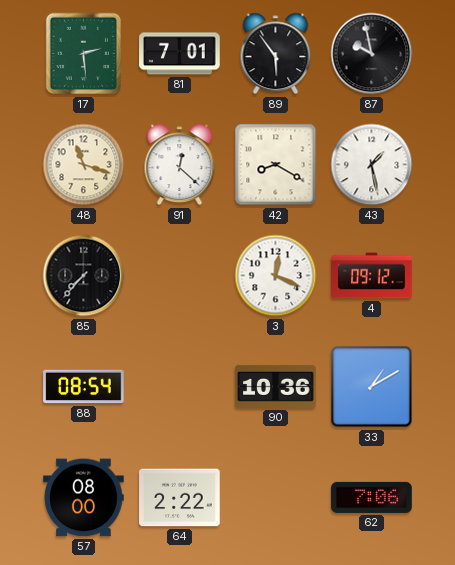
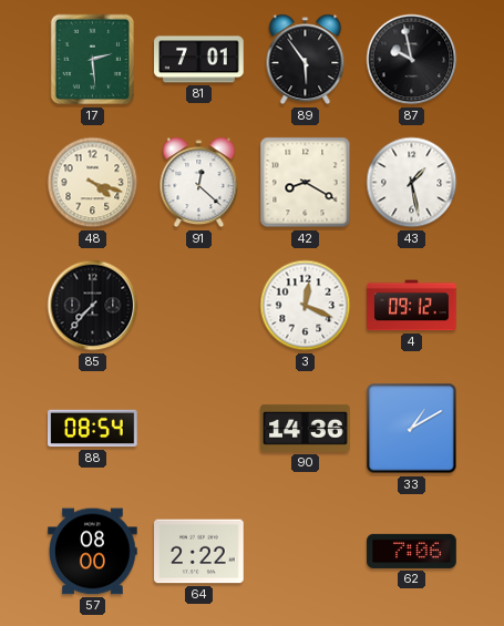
48: 11:18 -> 4:18 (93, 183)
90: 10:36 -> 14:36 (306, 428)
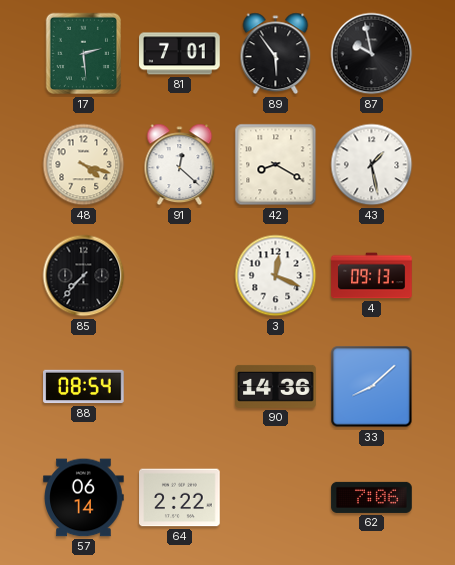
4: 09:12 -> 09:13 (372, 276)
33: 1:10 -> 8:08 (372, 387)
57: 08:00 -> 06:14 (84, 498)
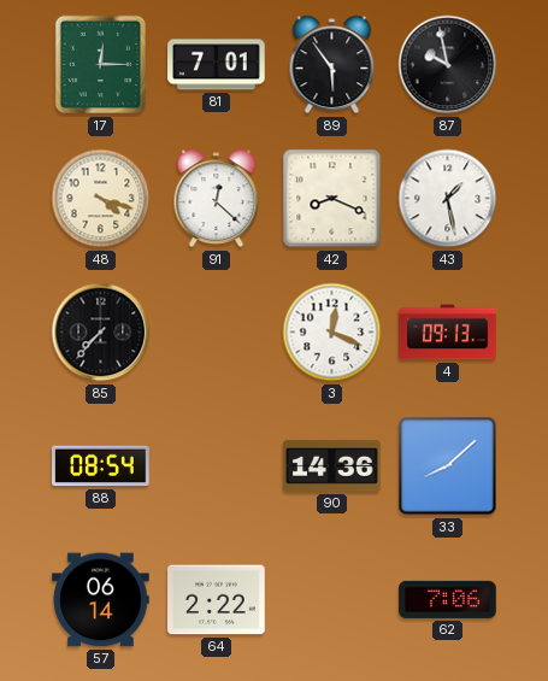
17: 2:29 -> 12:15 (100, 65)
42: 8:20 -> 8:19 (332, 199)
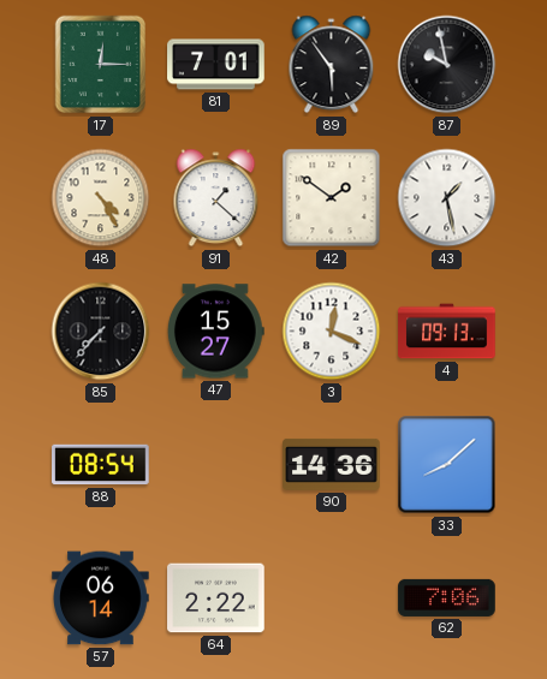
48: 4:18 -> 4:25 (101, 198)
91: 12:22 -> 1:22 (216, 198)
42: 8:19 -> 1:51 (332, 198)
47: none -> 15:27 (215, 332)
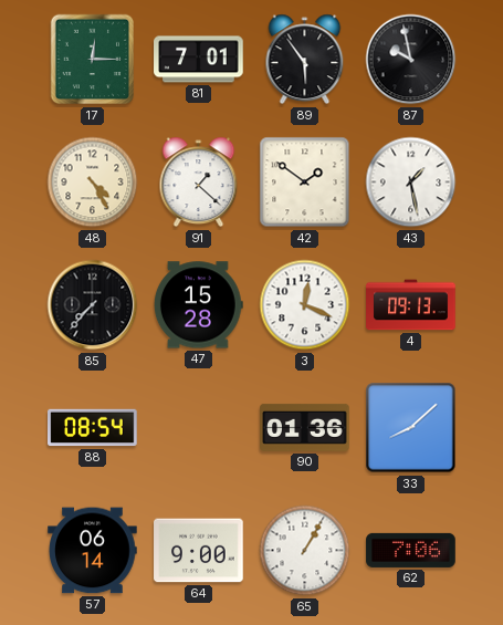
47: 15:27 -> 15:28 (198, 305)
90: 14:36 -> 01:36 (305, 427)
64: 2:22 -> 9:00 (199, 551)
65: none -> 1:05 (305, 551)
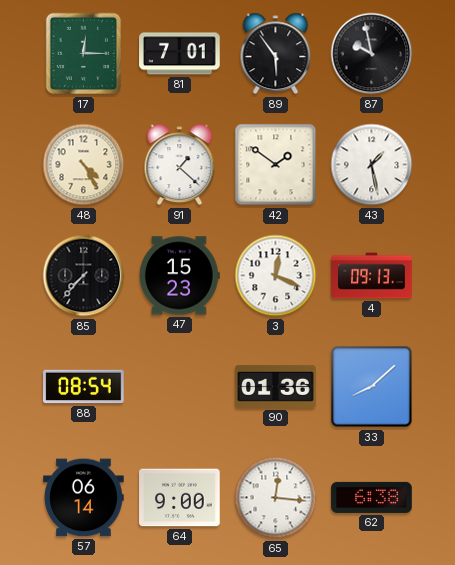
47: 15:28 -> 15:23 (179, 276)
65: 1:05 -> 12:16 (276, 498)
62: 7:06 -> 6:38 (372, 497)
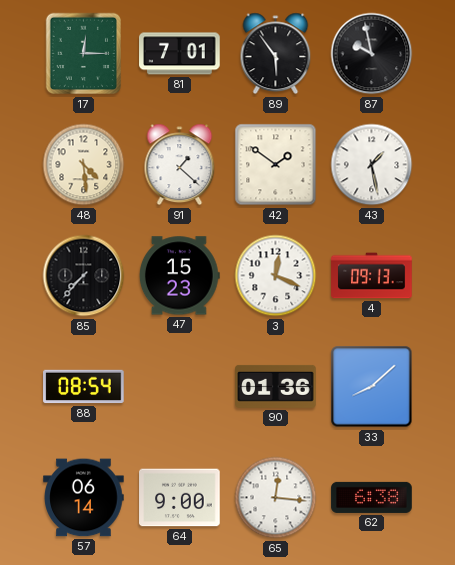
48: 4:25 -> 4:29 (84, 165)
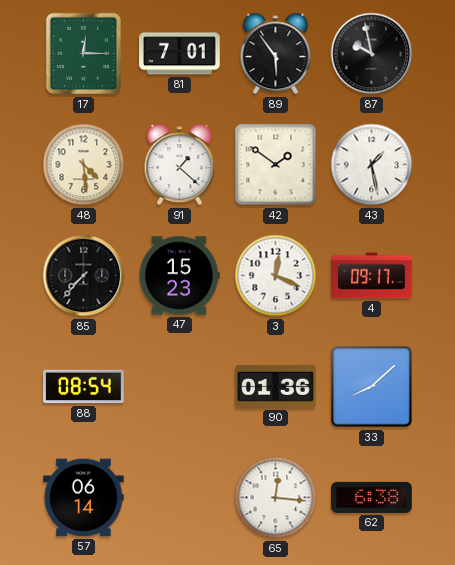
4: 09:13 -> 09:17 (372, 276)
64: 9:00 -> none (180, 498)
